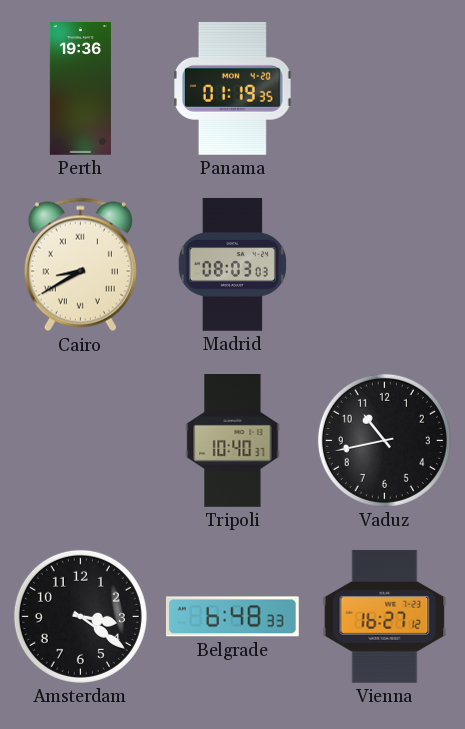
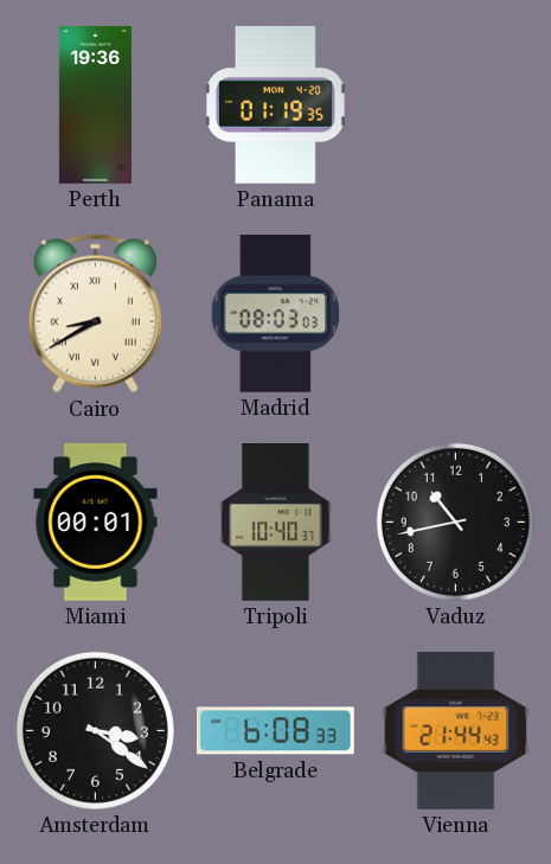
Miami: none -> 00:01 (96, 521)
Belgrade: 6:48 -> 6:08 (275, 731)
Vienna: 16:27 -> 21:44 (456, 730)
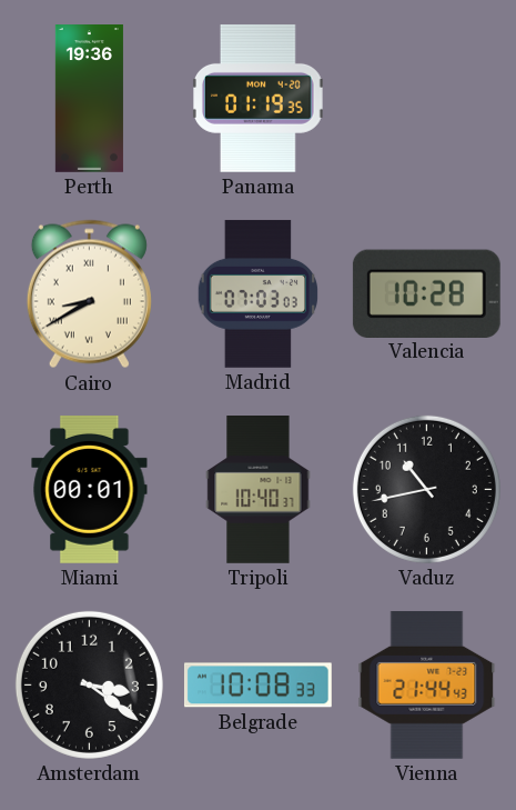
Madrid: 08:03 -> 07:03 (257, 293)
Valencia: none -> 10:28 (426, 293)
Belgrade: 6:08 -> 10:08 (257, 686)
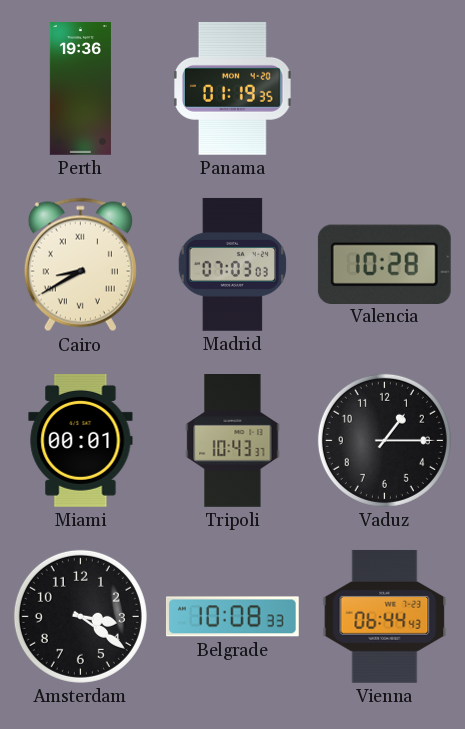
Tripoli: 10:40 -> 10:43 (233, 441)
Vaduz: 10:43 -> 1:15 (384, 440)
Vienna: 21:44 -> 06:44 (385, 616)
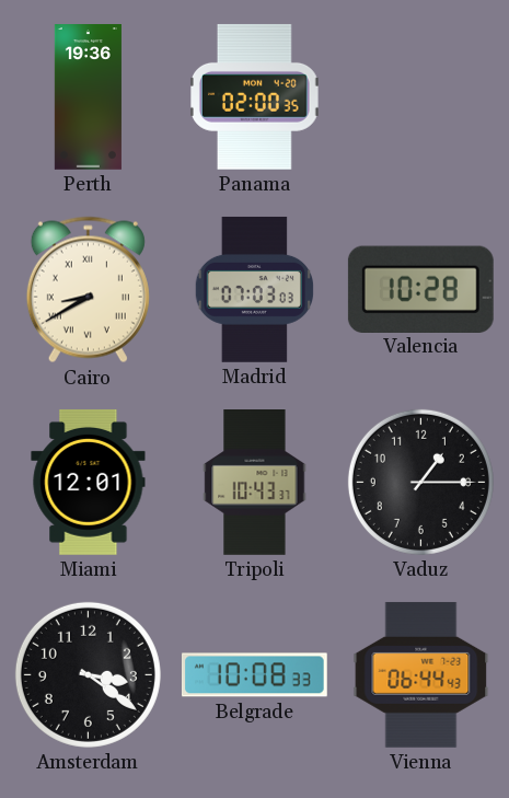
Panama: 01:19 -> 02:00 (255, 96)
Miami: 00:01 -> 12:01 (89, 482)
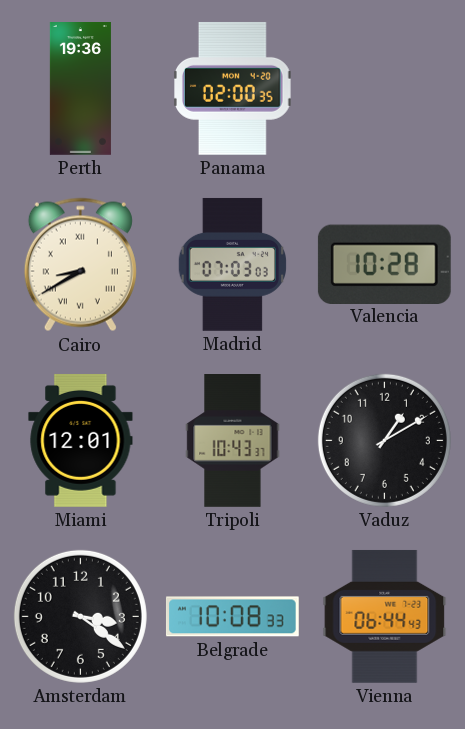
Vaduz: 1:15 -> 1:10 (384, 440)
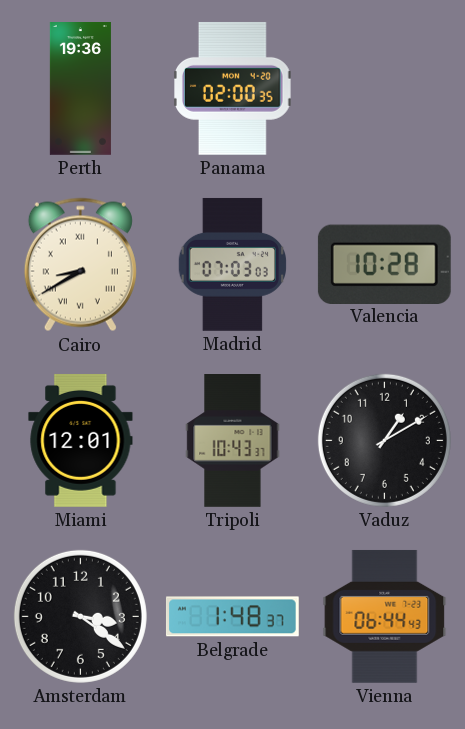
Belgrade: 10:08 -> 1:48 (232, 617)
